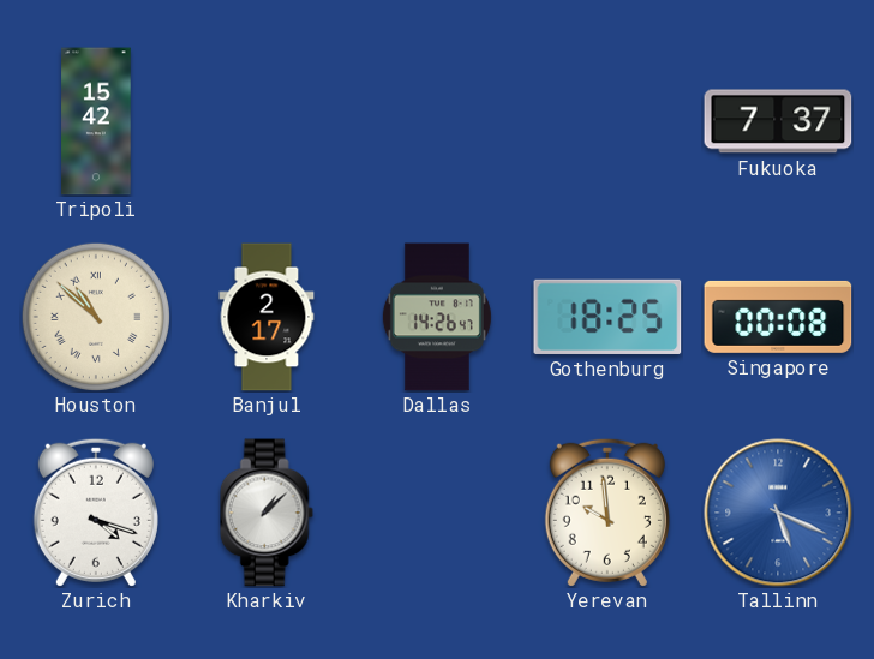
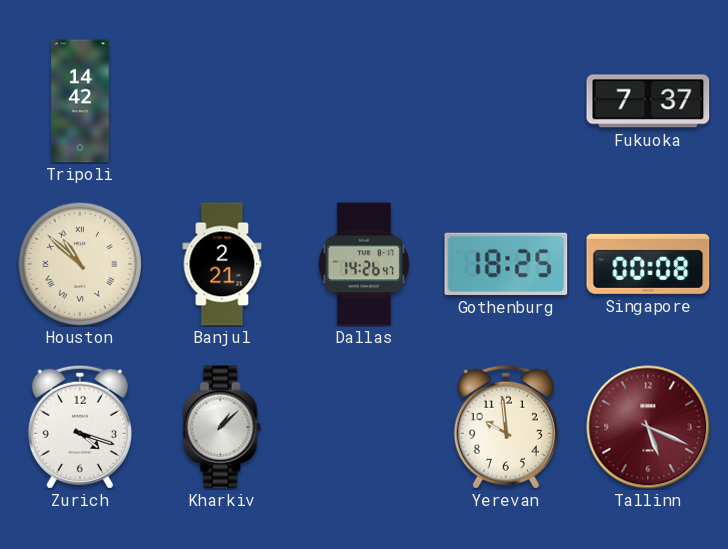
Tripoli: 15:42 -> 14:42 (80, 101)
Banjul: 2:17 -> 2:21 (222, 264)
Tallinn dial: blue -> burgundy (648, 427)
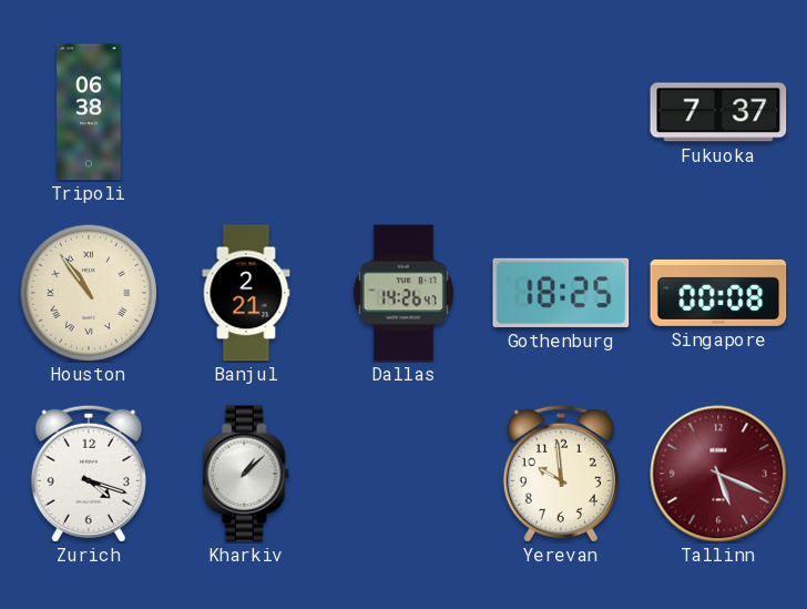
Tripoli: 14:42 -> 06:38 (89, 112)
Houston: 10:52 -> 10:54 (88, 292)
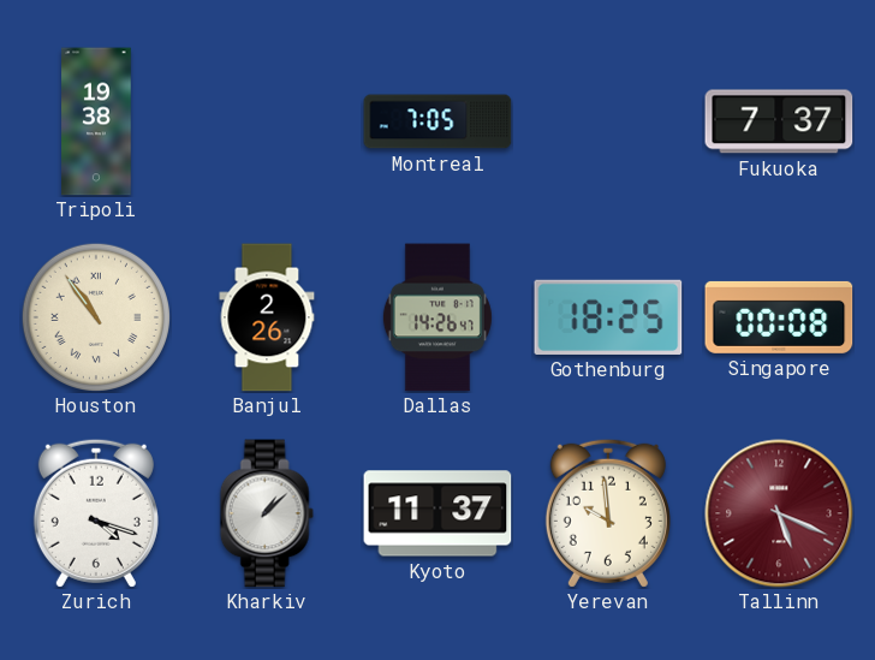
Tripoli: 06:38 -> 19:38 (96, 121)
Montreal: none -> 7:05 (437, 121)
Banjul: 2:21 -> 2:26 (267, 317)
Kyoto: none -> 11:37 (437, 513)
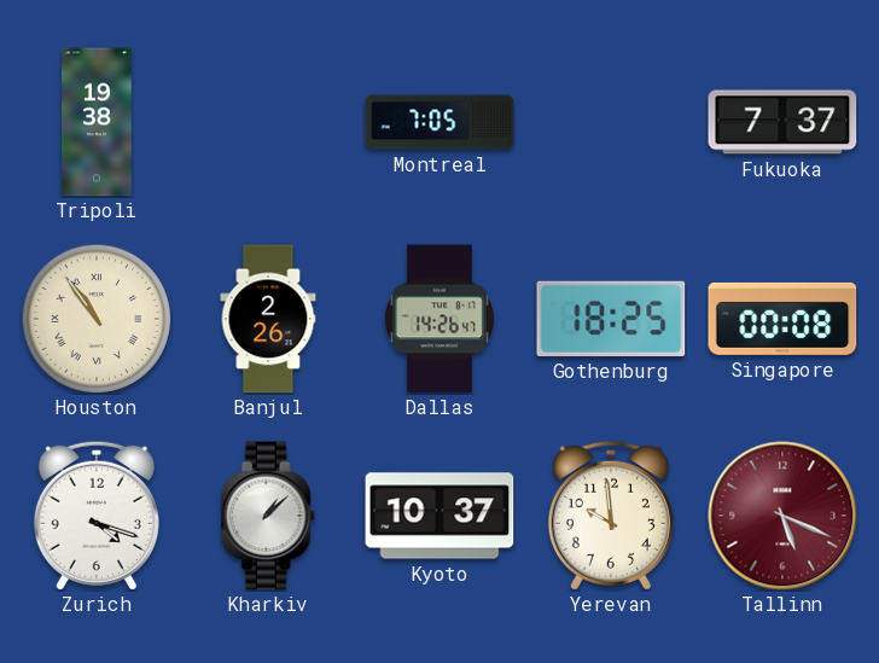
Kyoto: 11:37 -> 10:37 (439, 516)
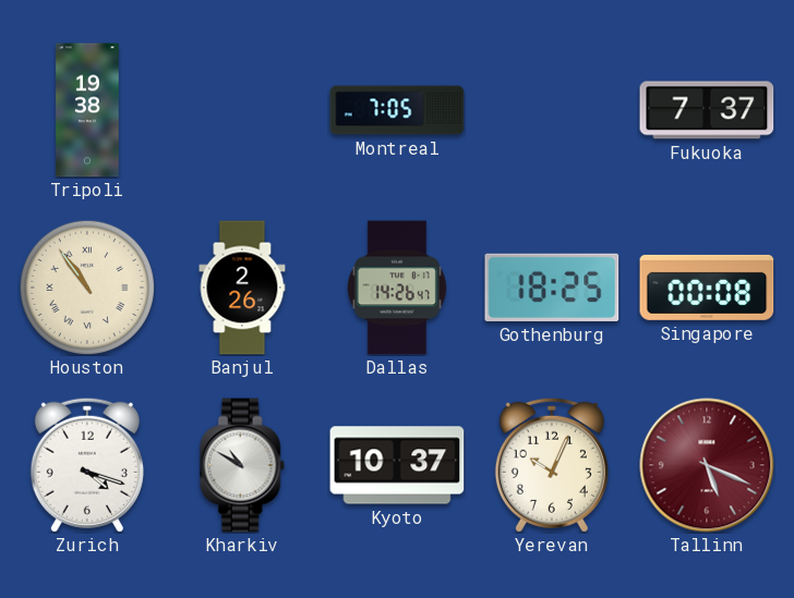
Kharkiv: 1:08 -> 10:50 (242, 465)
Yerevan: 9:59 -> 10:04 (552, 465)
